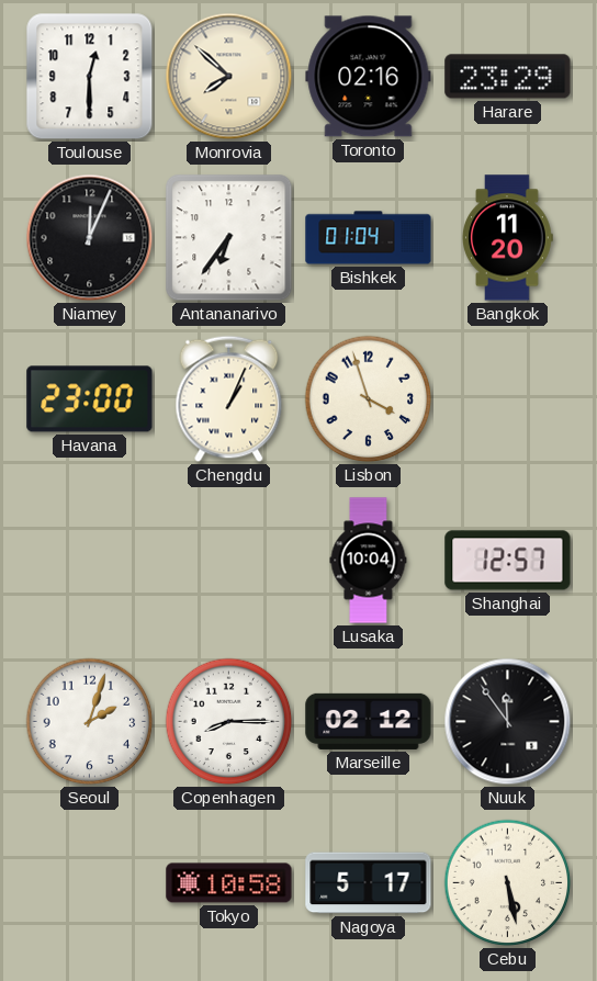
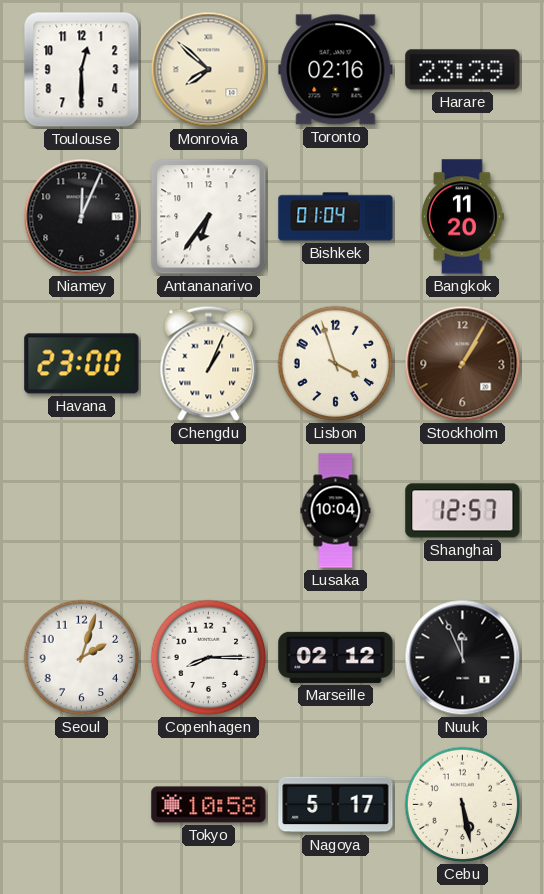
Stockholm: none -> 1:05 (463, 364)
Nuuk: 11:54 -> 11:56 (463, 658)
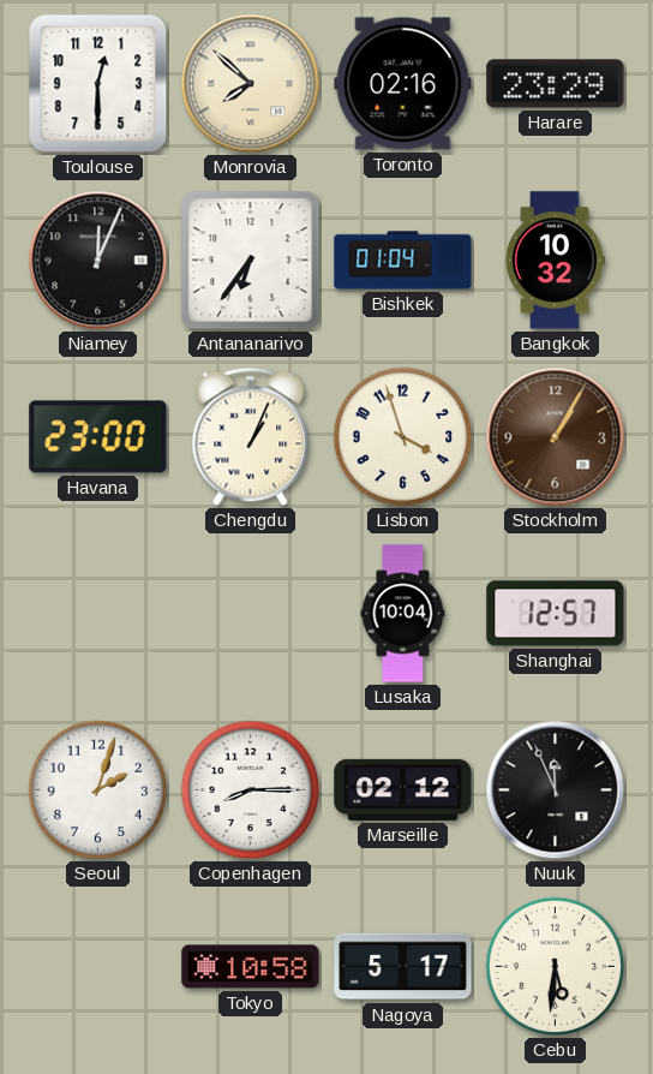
Bangkok: 11:20 -> 10:32 (555, 261)
Cebu: 5:28 -> 5:31 (556, 967)
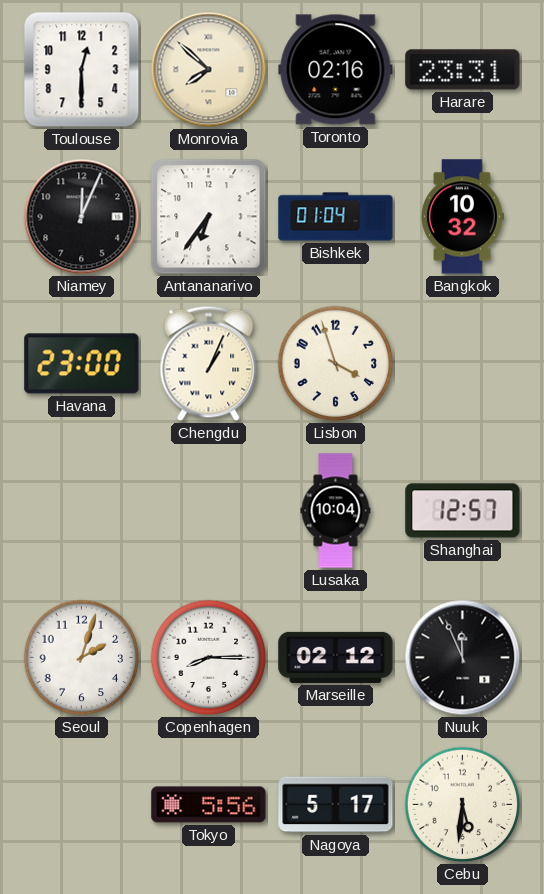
Harare: 23:29 -> 23:31 (463, 70)
Stockholm: 1:05 -> none (556, 437)
Tokyo: 10:58 -> 5:56 (209, 805)
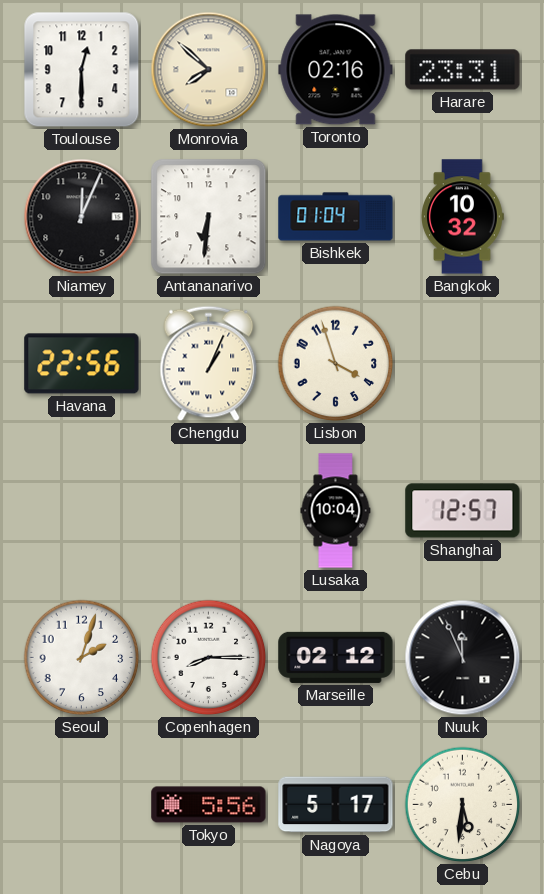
Antananarivo: 6:36 -> 6:31 (209, 217)
Havana: 23:00 -> 22:56 (82, 364)
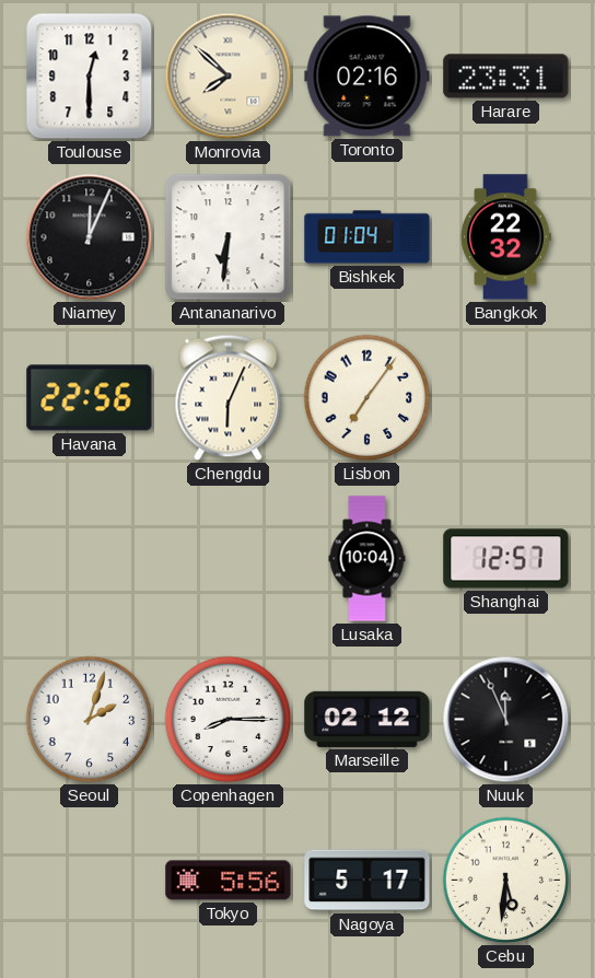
Bangkok: 10:32 -> 22:32 (505, 237)
Chengdu: 1:04 -> 6:04 (229, 398)
Lisbon: 3:57 -> 7:06 (367, 398)
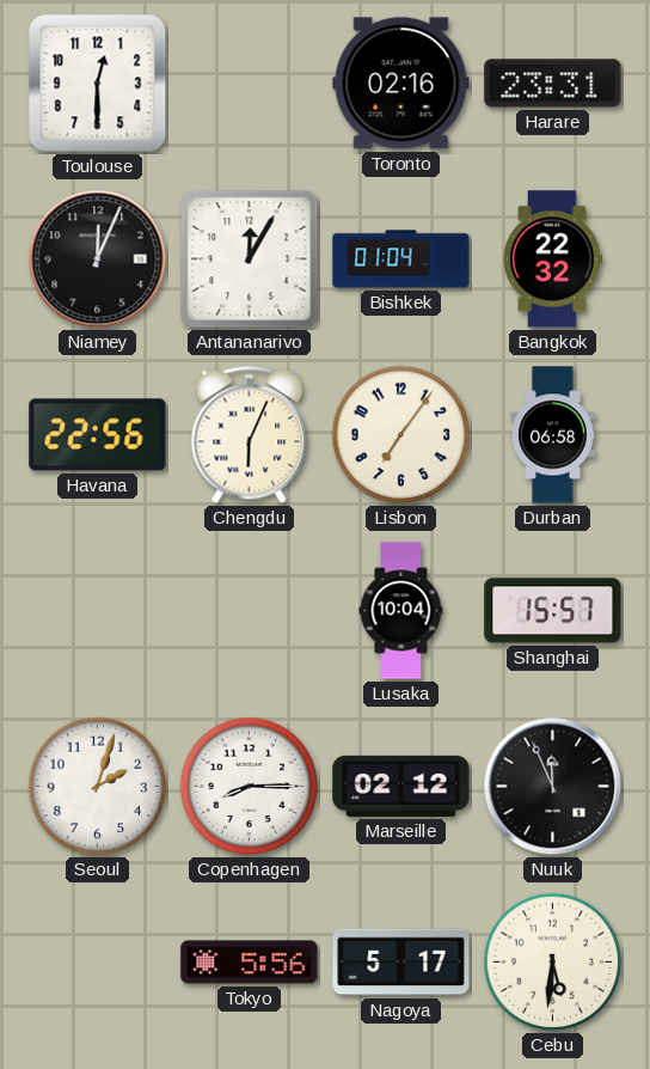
Monrovia: 7:52 -> none (229, 77)
Antananarivo: 6:31 -> 12:05 (250, 259)
Durban: none -> 06:58 (553, 435)
Shanghai: 12:57 -> 15:57 (553, 611)
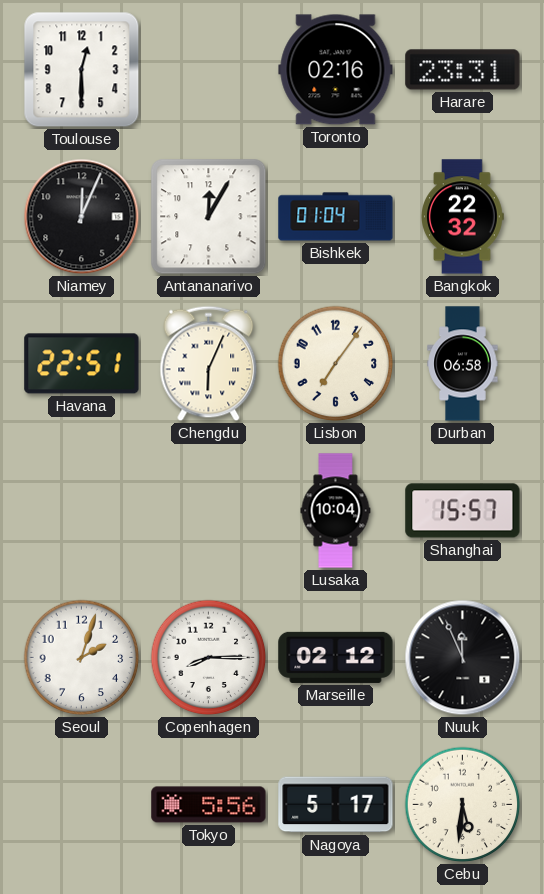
Havana: 22:56 -> 22:51 (82, 364)
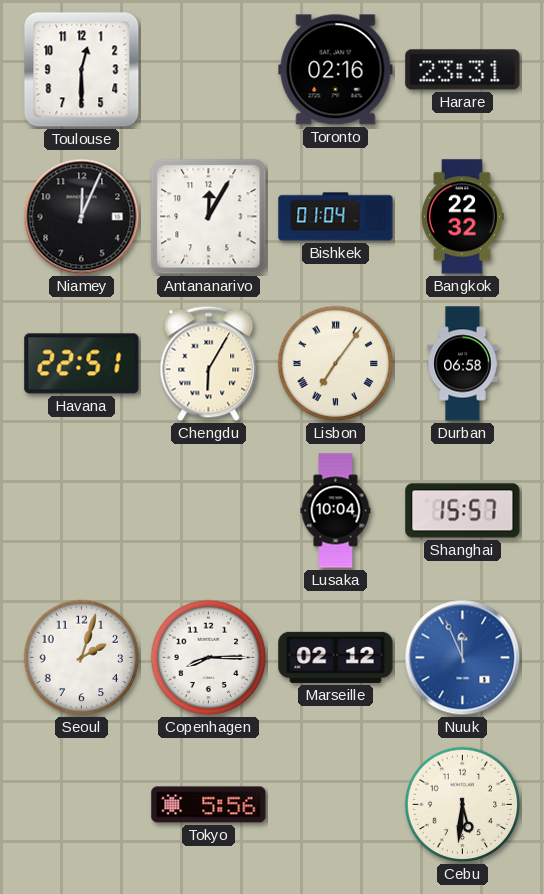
Chengdu: 6:04 -> 6:05 (209, 364)
Lisbon numerals: Arabic -> Roman (336, 364)
Nuuk dial: black -> blue (463, 658)
Nagoya: 5:17 -> none (336, 805)
